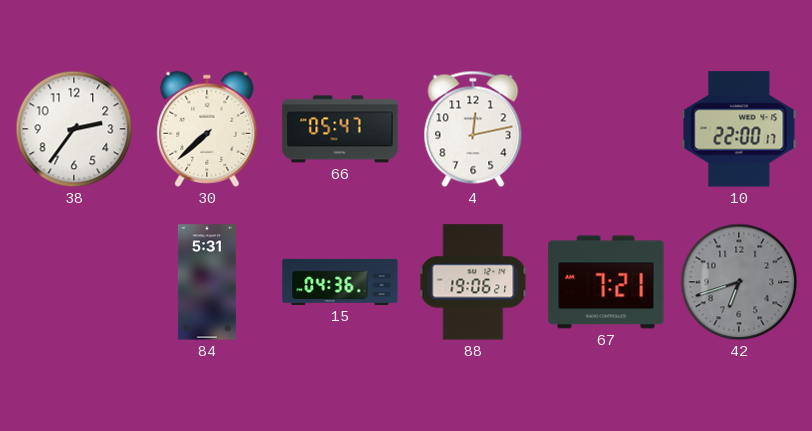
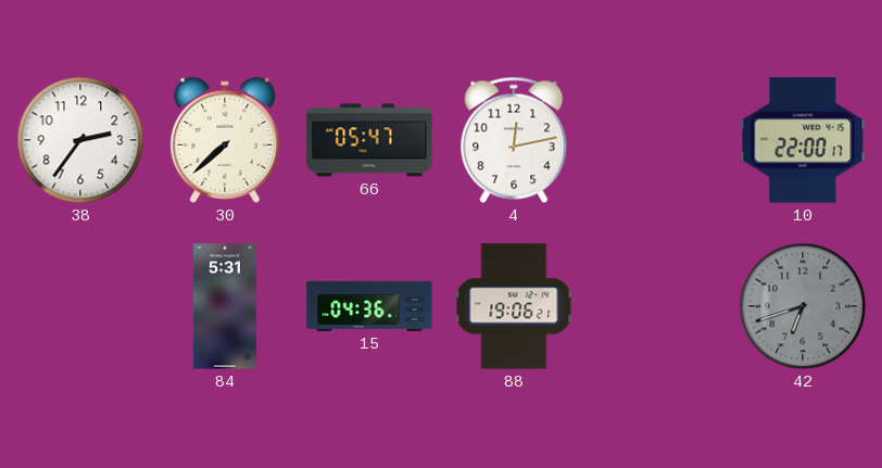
67: 7:21 -> none (606, 282)
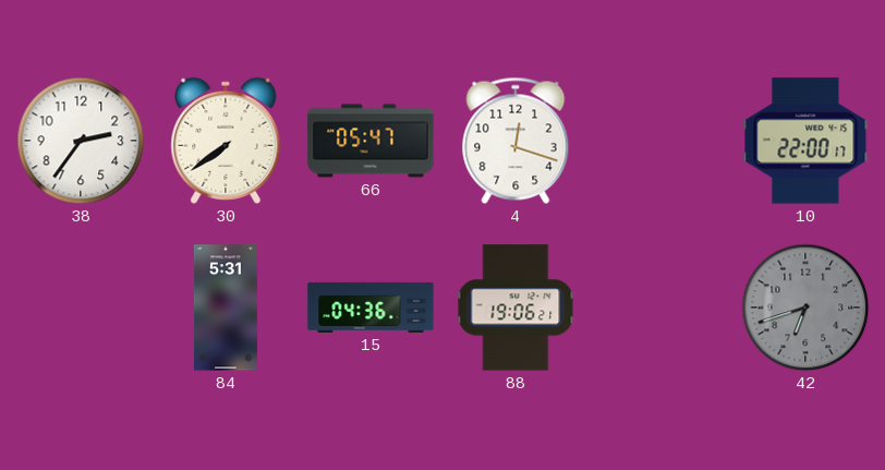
30: 7:38 -> 7:39 (226, 141)
4: 12:13 -> 12:18 (516, 141)
